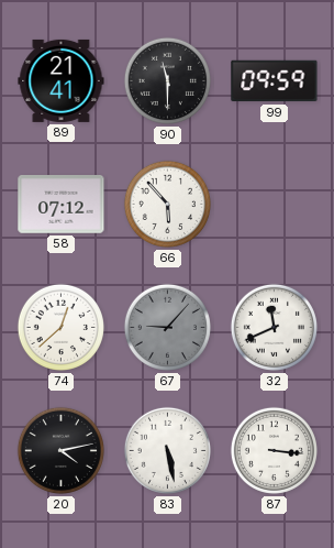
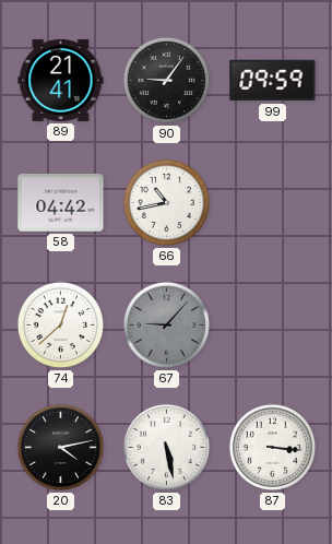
90: 11:30 -> 9:06 (166, 80)
58: 07:12 -> 04:42 (61, 203)
66: 5:53 -> 10:43 (166, 202)
32: 11:41 -> none (274, 327)
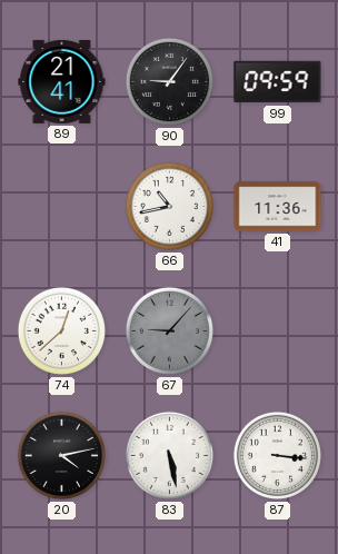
58: 04:42 -> none (61, 203)
41: none -> 11:36 (278, 207)
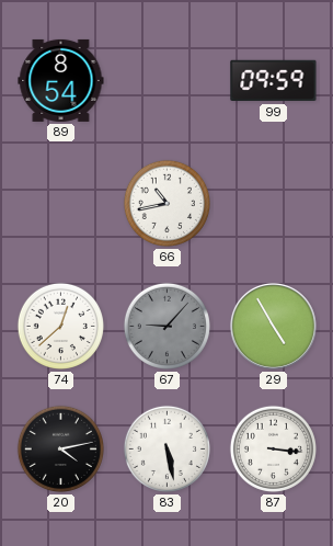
89: 21:41 -> 8:54 (61, 80)
90: 9:06 -> none (169, 81)
41: 11:36 -> none (278, 207)
29: none -> 4:55 (273, 326)
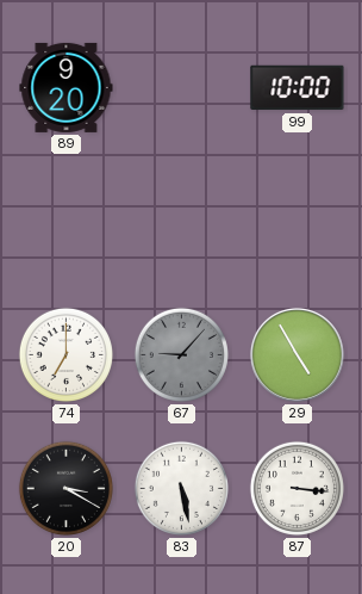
89: 8:54 -> 9:20 (67, 87)
99: 09:59 -> 10:00 (298, 88)
66: 10:43 -> none (166, 203)
74: 12:38 -> 7:00 (65, 354)
20: 4:13 -> 3:20 (65, 488)
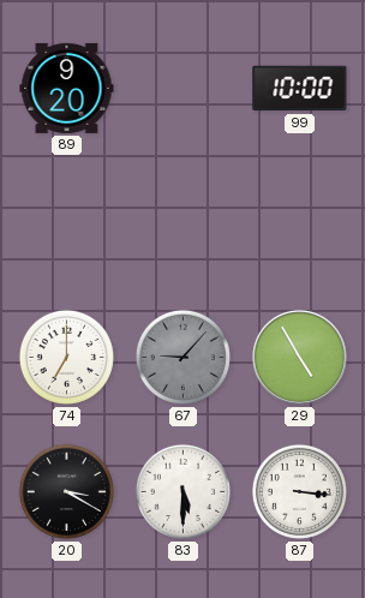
83: 5:28 -> 5:30 (182, 491)
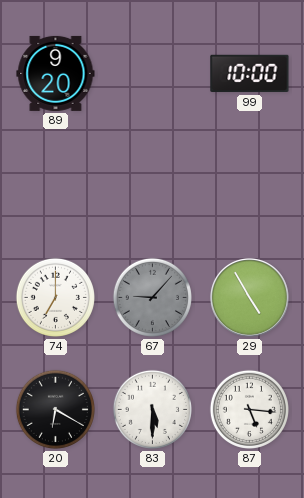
20: 3:20 -> 6:20 (55, 409)
87: 3:16 -> 5:16 (249, 409)
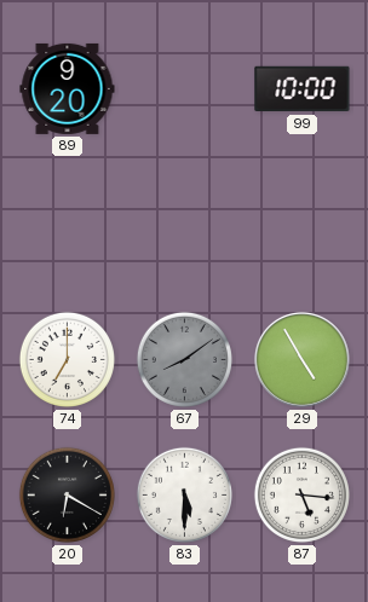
67: 9:07 -> 8:09 (184, 359)
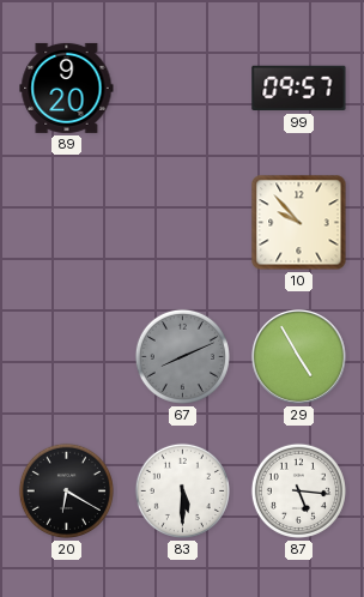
99: 10:00 -> 09:57 (299, 89)
10: none -> 9:53 (299, 223)
74: 7:00 -> none (67, 359)
67: 8:09 -> 8:11 (182, 356)
